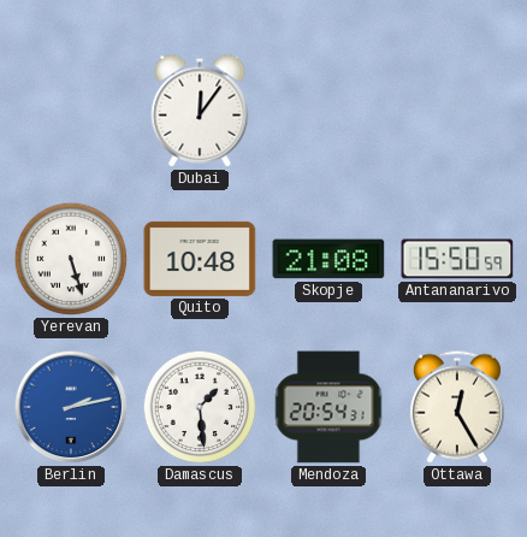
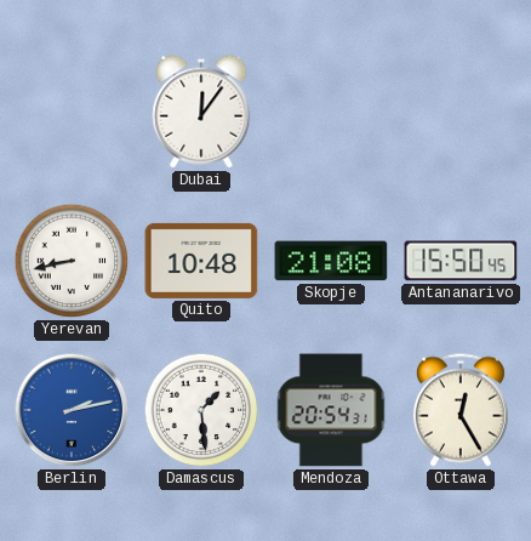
Yerevan: 5:27 -> 8:43 (72, 261)
Antananarivo: 15:50:59 -> 15:50:45 (461, 261)
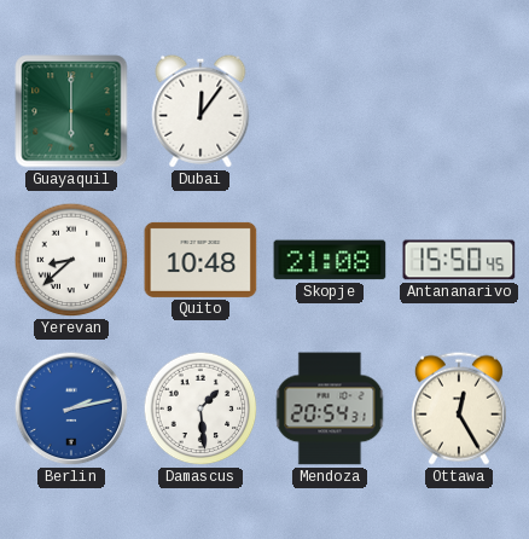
Guayaquil: none -> 6:00 (71, 111)
Yerevan: 8:43 -> 8:38 (71, 260)
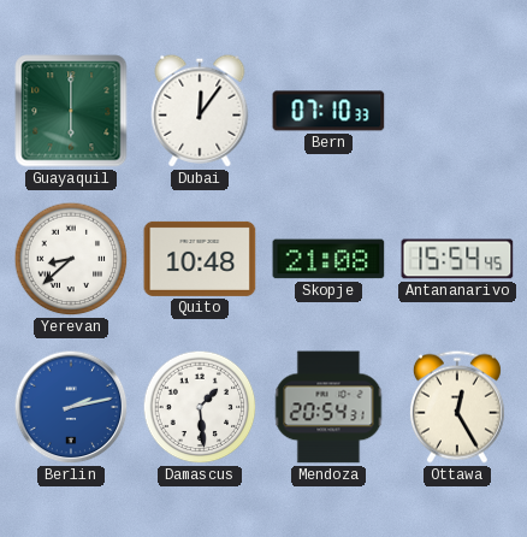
Bern: none -> 07:10 (328, 111)
Antananarivo: 15:50 -> 15:54 (457, 259)
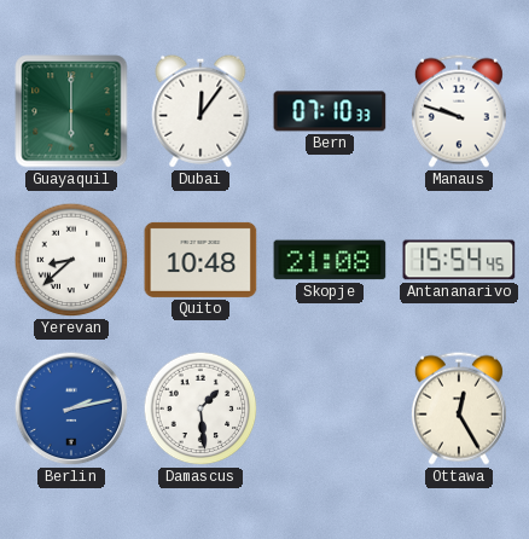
Manaus: none -> 9:48 (459, 111)
Mendoza: 20:54 -> none (328, 407)
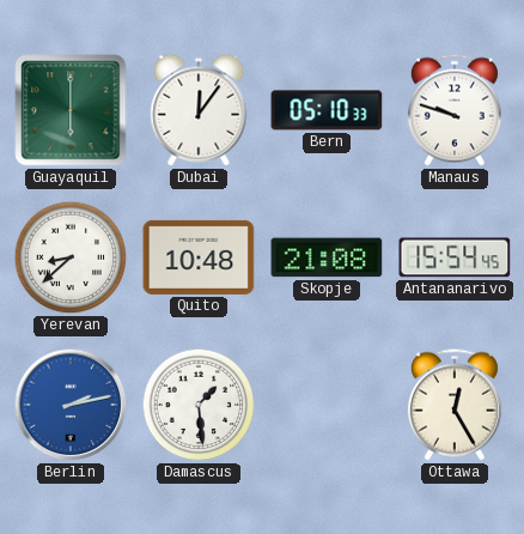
Bern: 07:10 -> 05:10 (327, 110)
